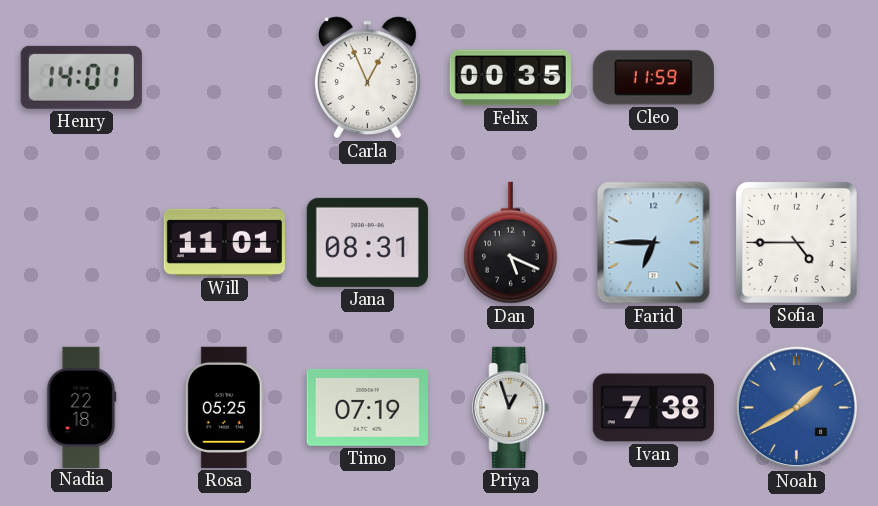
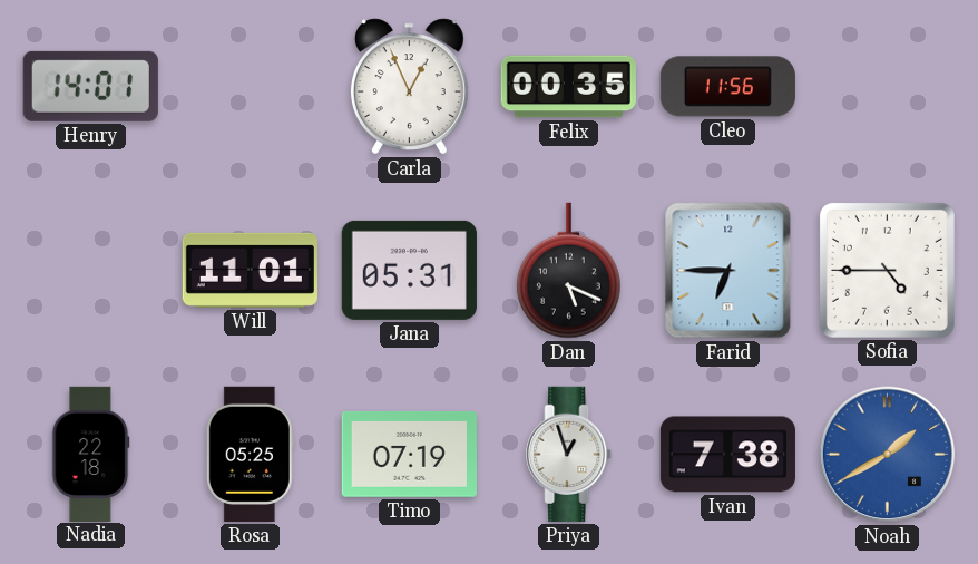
Cleo: 11:59 -> 11:56 (727, 87)
Jana: 08:31 -> 05:31 (409, 270)
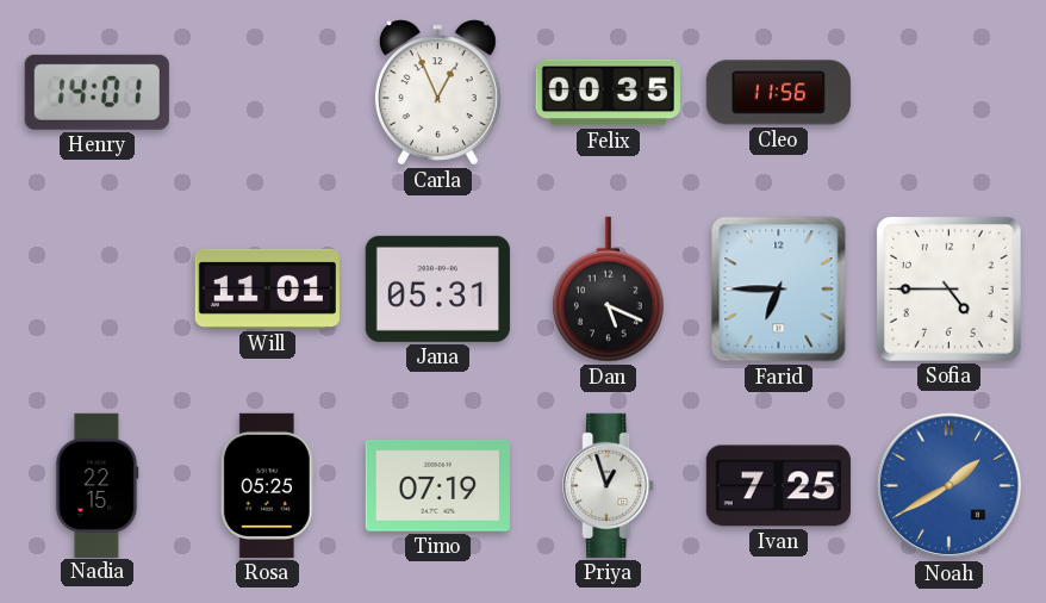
Nadia: 22:18 -> 22:15 (96, 485)
Ivan: 7:38 -> 7:25 (778, 486)
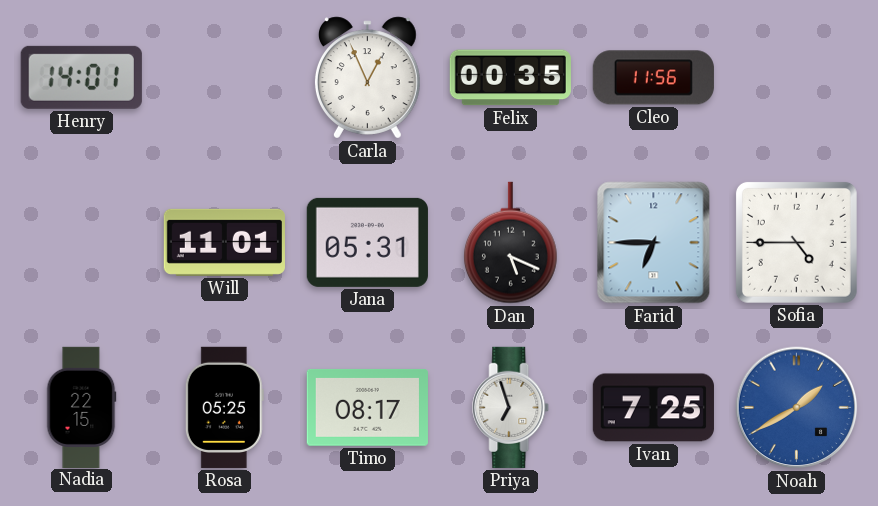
Timo: 07:19 -> 08:17 (367, 407)
Priya: 12:57 -> 6:57 (511, 407)
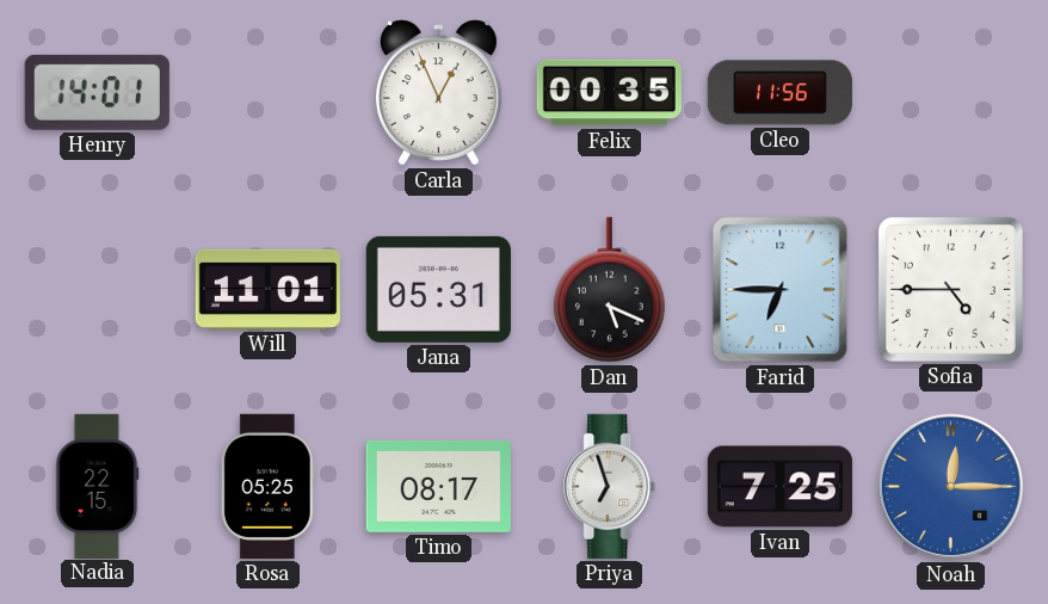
Noah: 1:40 -> 12:15 (951, 487)
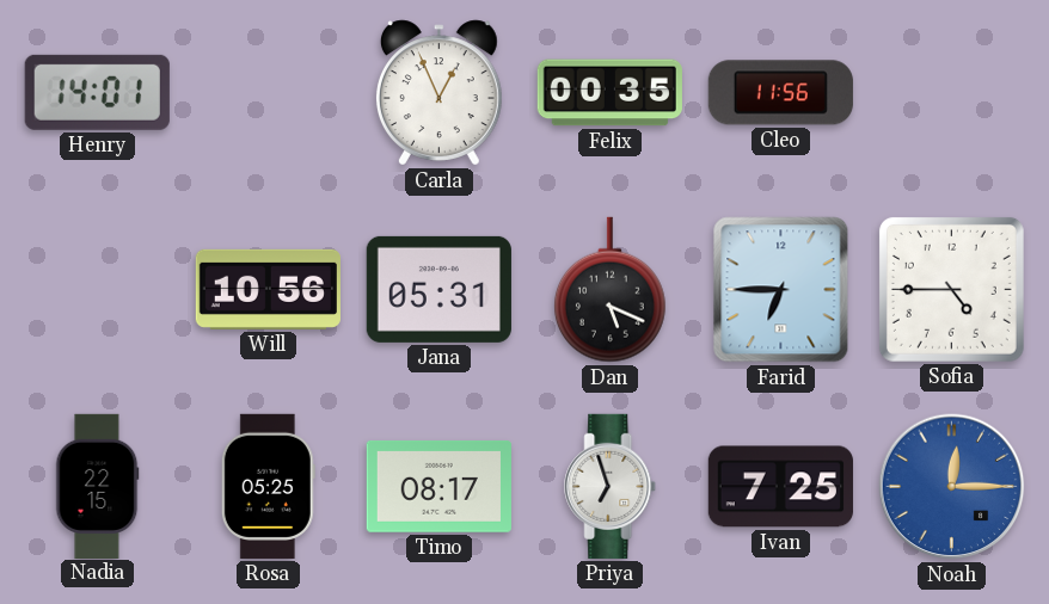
Will: 11:01 -> 10:56 (268, 289)
